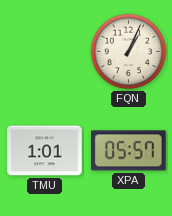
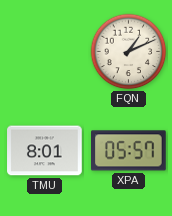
FQN: 1:04 -> 1:11 (129, 52)
TMU: 1:01 -> 8:01 (45, 151)
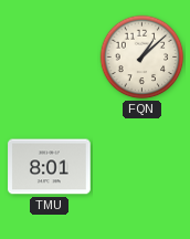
FQN: 1:11 -> 1:08 (142, 58)
XPA: 05:57 -> none (129, 151)
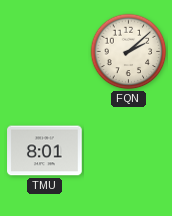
FQN: 1:08 -> 2:08 (129, 52)
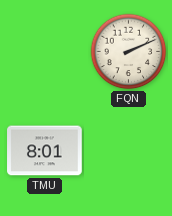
FQN: 2:08 -> 2:11 (129, 52)
